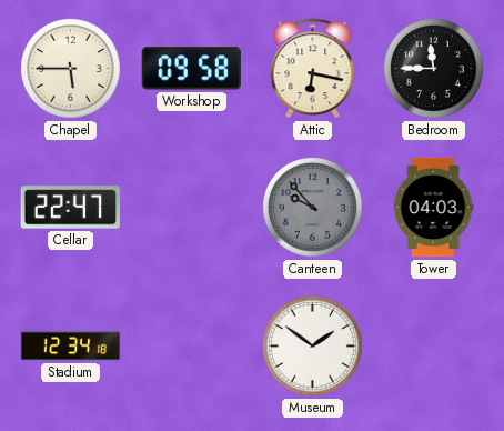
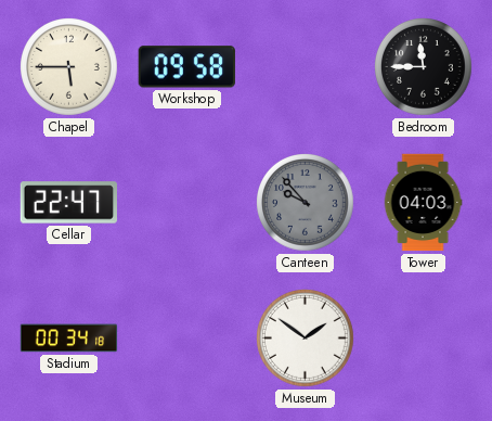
Attic: 6:17 -> none (313, 69)
Stadium: 12:34 -> 00:34 (69, 339)
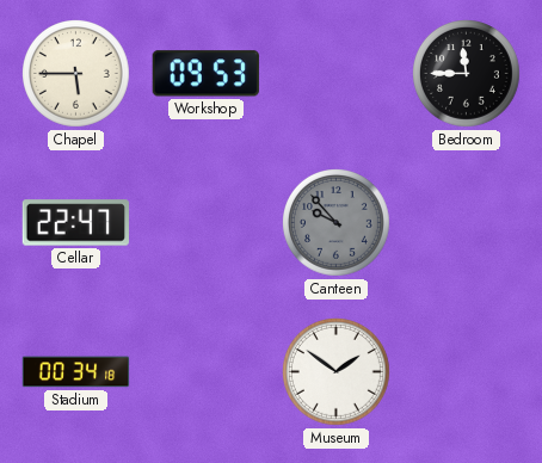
Workshop: 09:58 -> 09:53 (205, 74)
Tower: 04:03 -> none (423, 203)
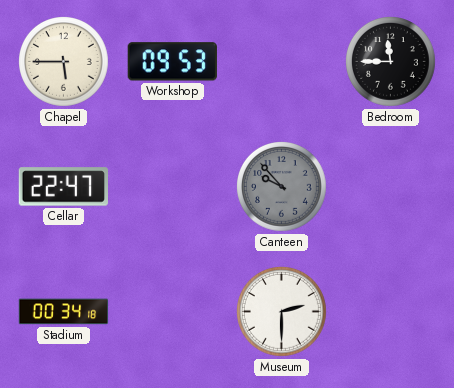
Museum: 1:51 -> 2:30 (282, 312)
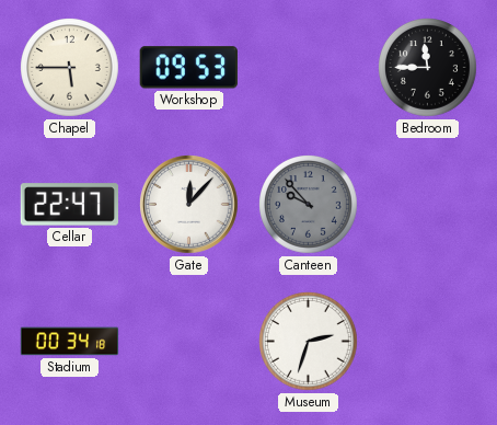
Gate: none -> 12:07 (189, 205)
Museum: 2:30 -> 2:33 (309, 342)
